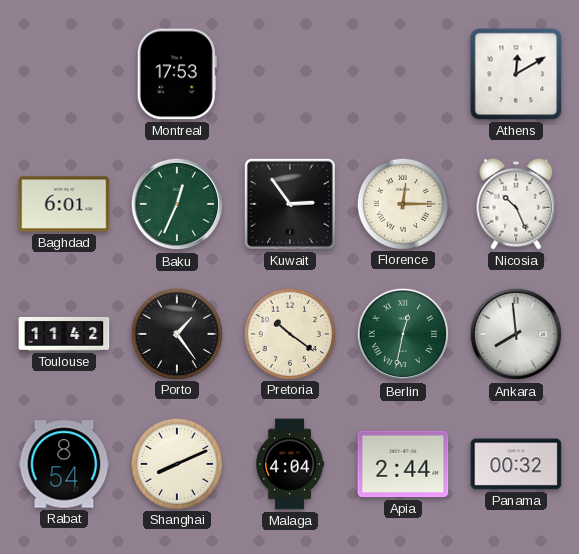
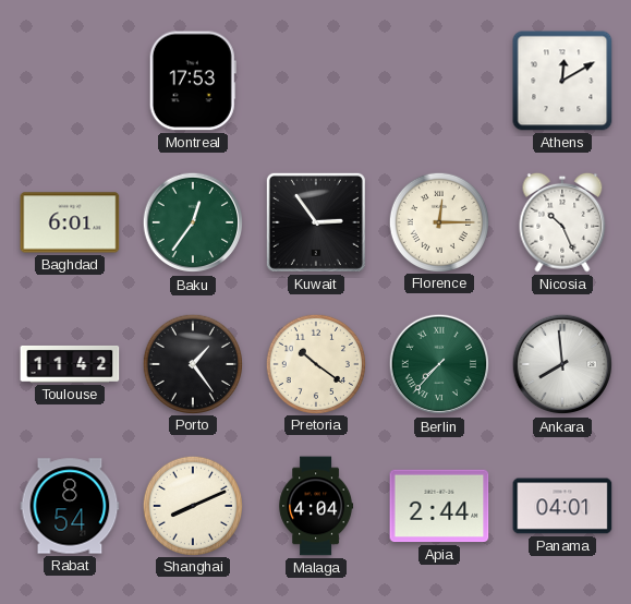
Baku: 12:34 -> 12:36 (193, 222)
Berlin: 12:32 -> 7:37 (439, 364)
Panama: 00:32 -> 04:01 (562, 506)
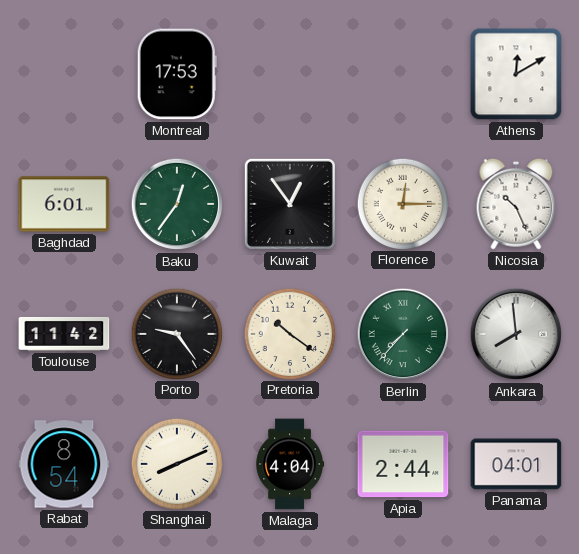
Kuwait: 2:54 -> 12:54 (290, 204)
Porto: 1:24 -> 9:24 (176, 333)
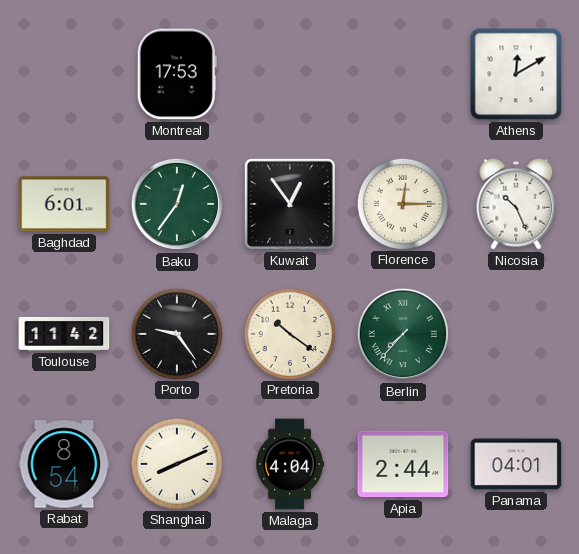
Ankara: 7:59 -> none (516, 334)
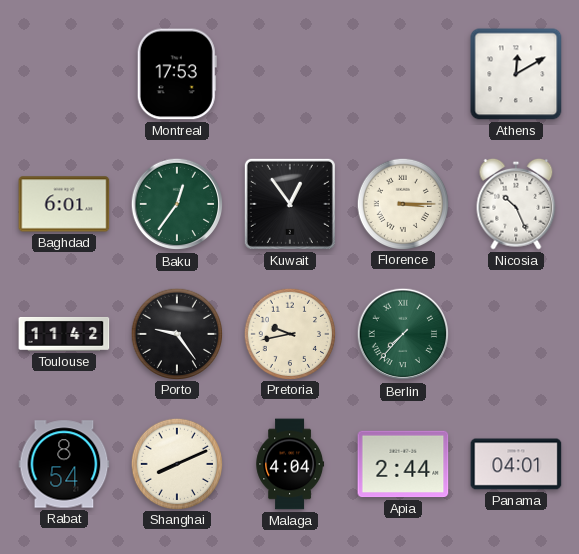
Florence: 12:15 -> 3:15 (402, 203)
Pretoria: 10:21 -> 9:43 (289, 333)
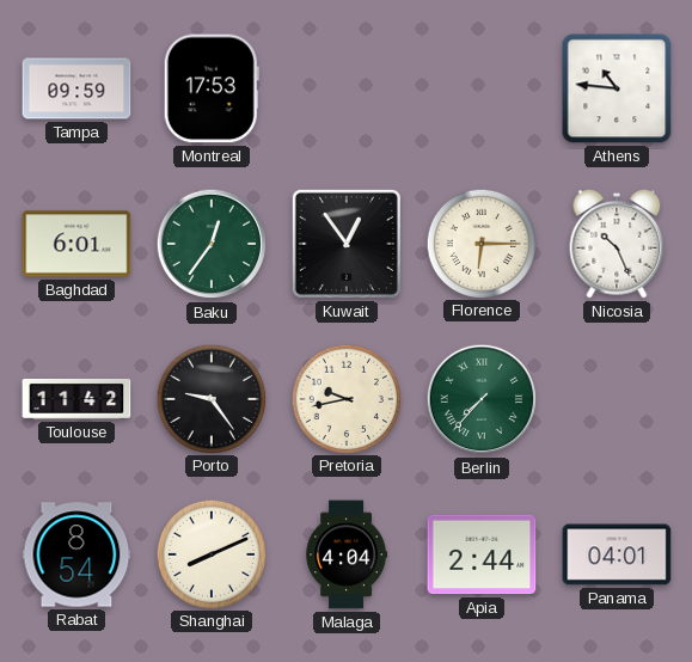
Tampa: none -> 09:59 (76, 88)
Athens: 12:10 -> 10:46 (617, 88)
Florence: 3:15 -> 6:15 (480, 243)
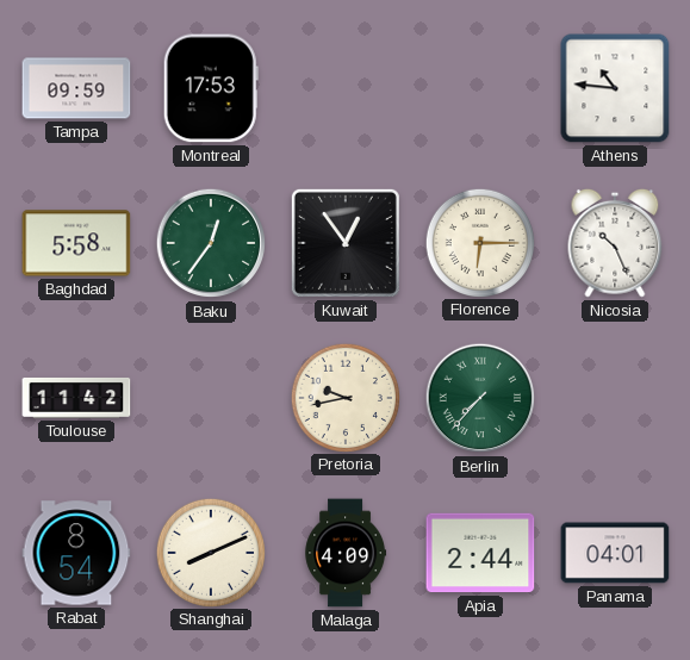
Baghdad: 6:01 -> 5:58 (76, 243)
Porto: 9:24 -> none (210, 398)
Malaga: 4:04 -> 4:09 (346, 553)
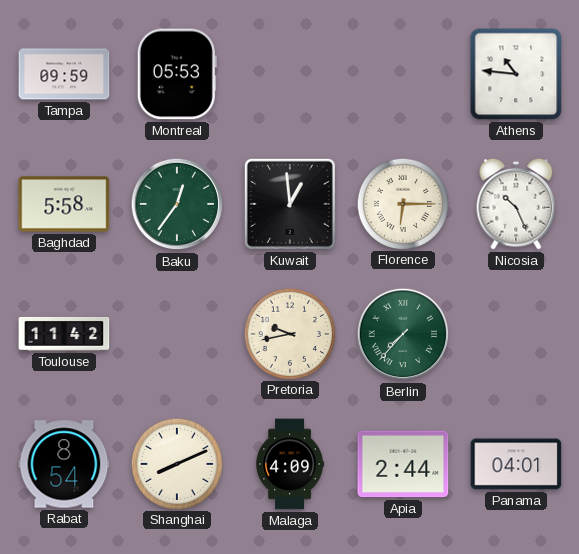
Montreal: 17:53 -> 05:53 (177, 74)
Kuwait: 12:54 -> 12:59 (290, 204)
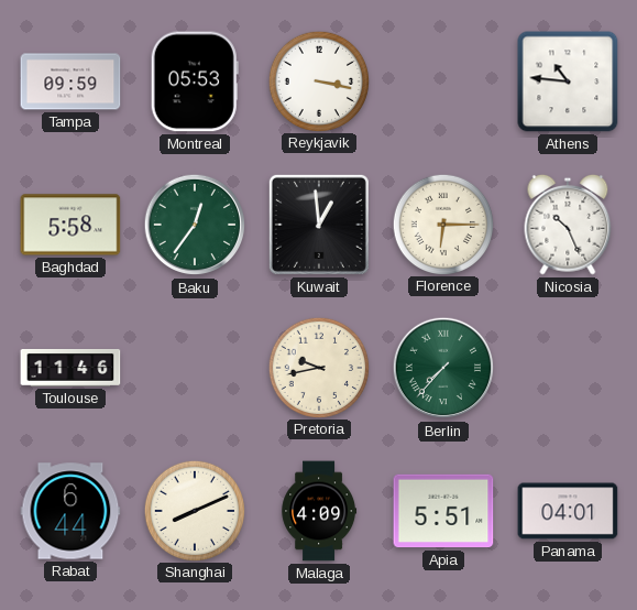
Reykjavik: none -> 3:17 (318, 80)
Toulouse: 11:42 -> 11:46 (70, 368)
Rabat: 8:54 -> 6:44 (70, 511)
Apia: 2:44 -> 5:51 (443, 511)
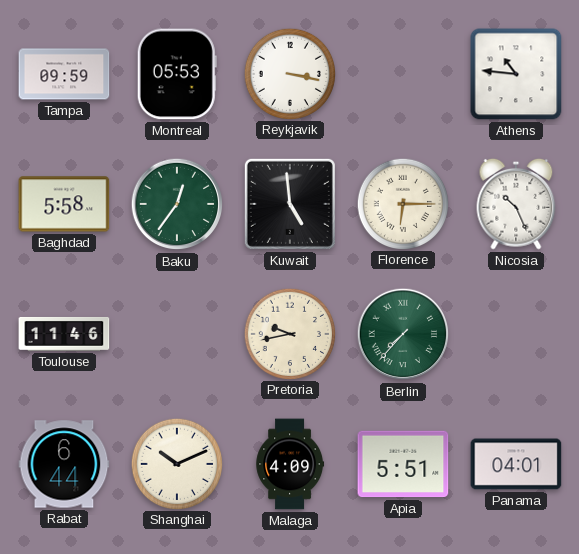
Kuwait: 12:59 -> 4:59 (290, 204)
Shanghai: 8:11 -> 10:11 (176, 463)
